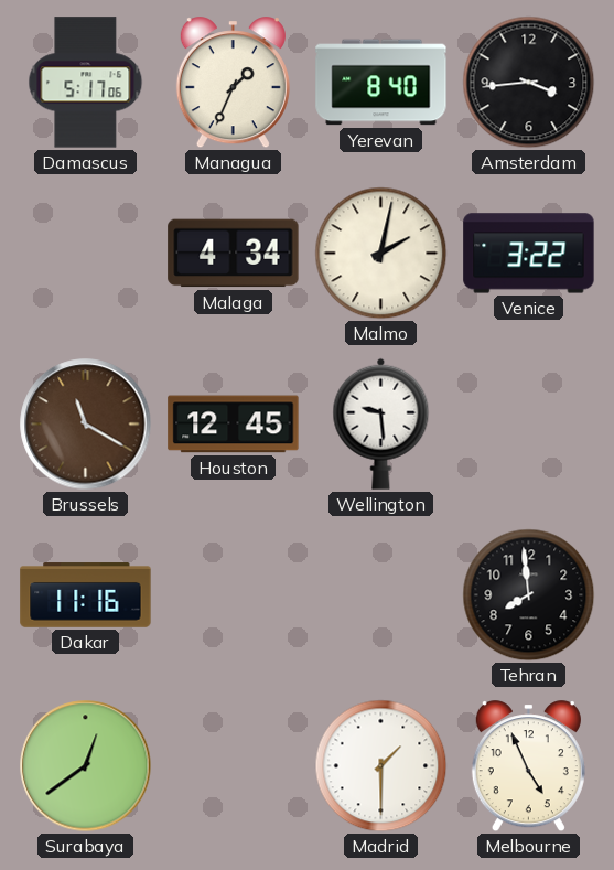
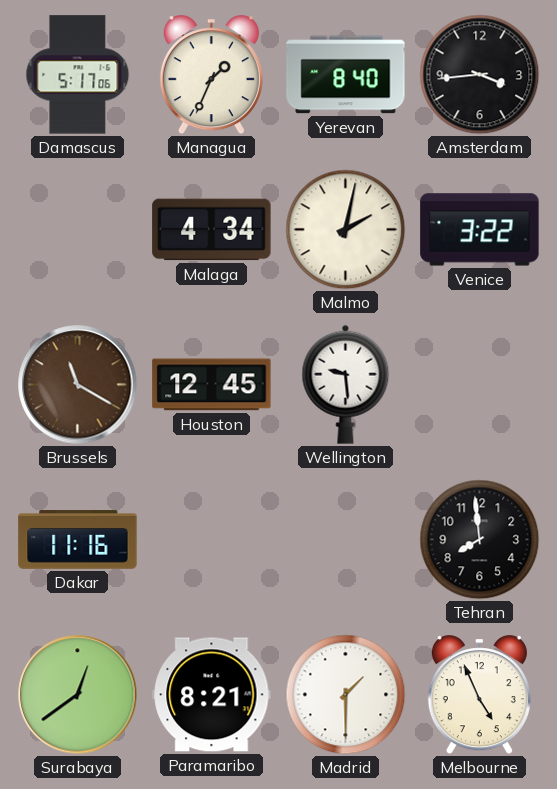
Paramaribo: none -> 8:21 (212, 695)
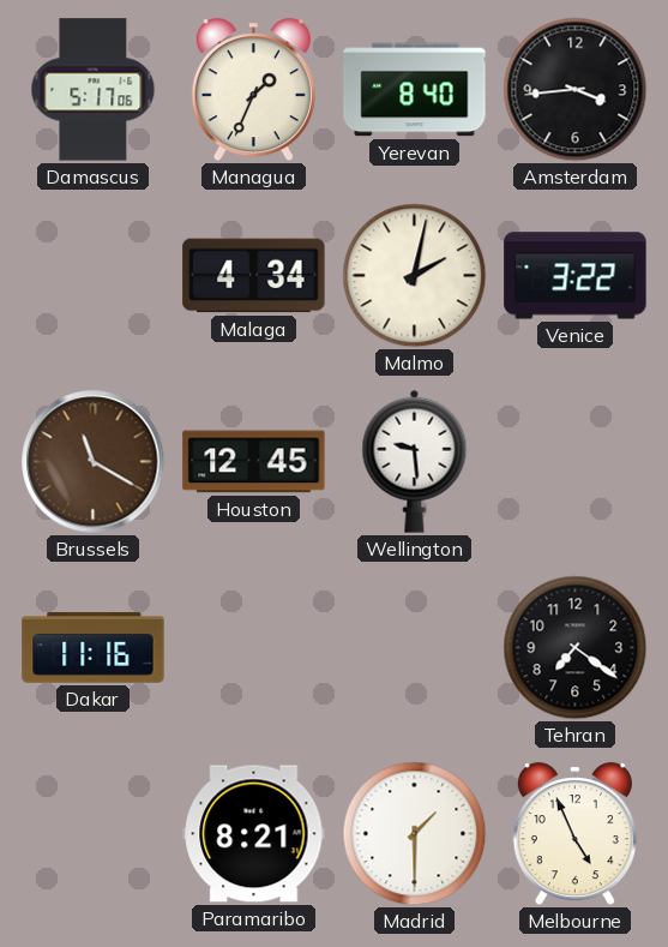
Tehran: 7:59 -> 7:21 (576, 648)
Surabaya: 12:39 -> none (78, 695)
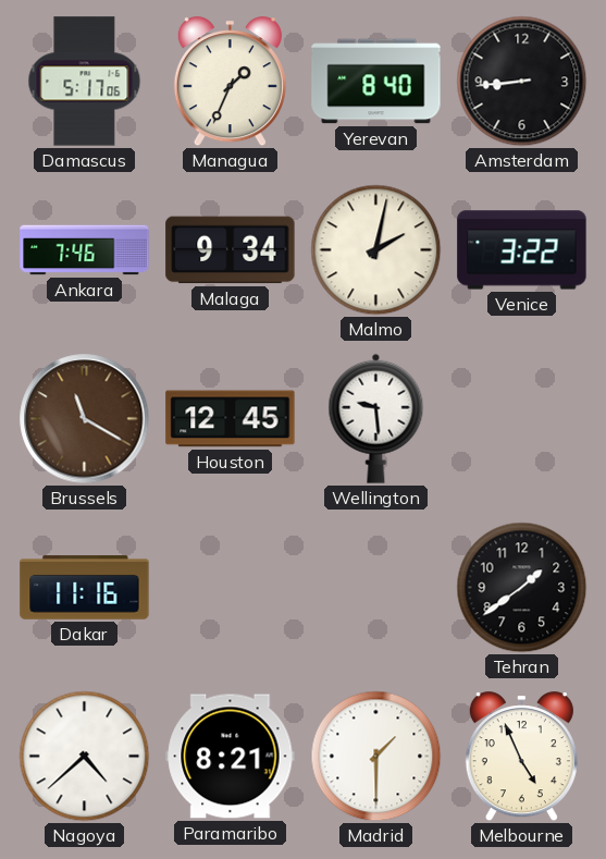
Amsterdam: 3:44 -> 8:44 (522, 82)
Ankara: none -> 7:46 (85, 250)
Malaga: 4:34 -> 9:34 (231, 250)
Tehran: 7:21 -> 1:39 (522, 588)
Nagoya: none -> 4:38 (85, 757)
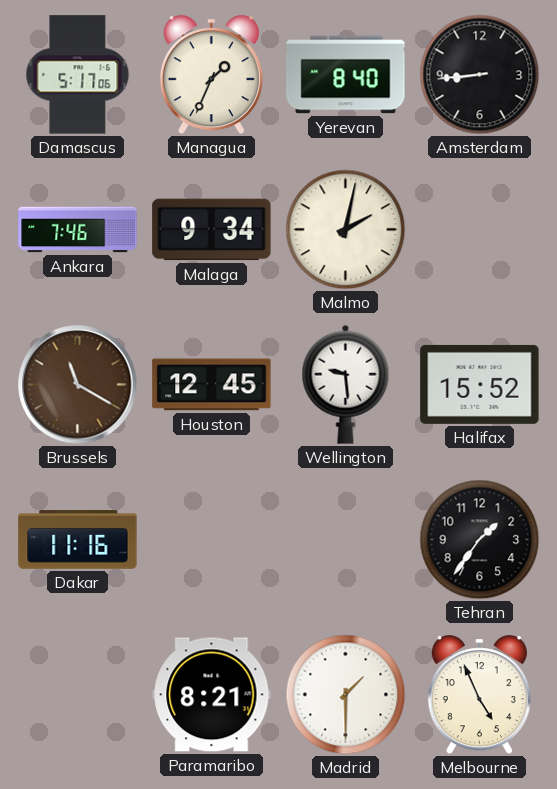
Venice: 3:22 -> none (522, 250)
Halifax: none -> 15:52 (480, 384)
Tehran: 1:39 -> 1:36 (480, 540)
Nagoya: 4:38 -> none (85, 757)
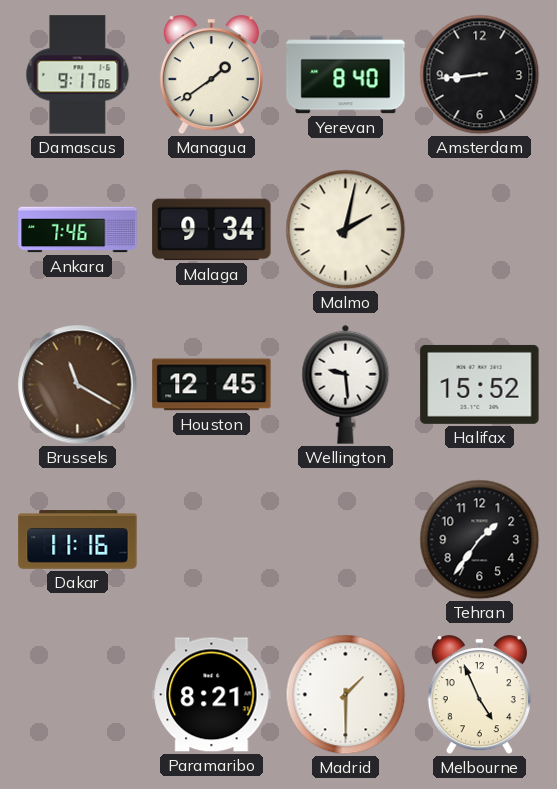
Damascus: 5:17 -> 9:17 (78, 75)
Managua: 1:34 -> 1:39 (211, 75)
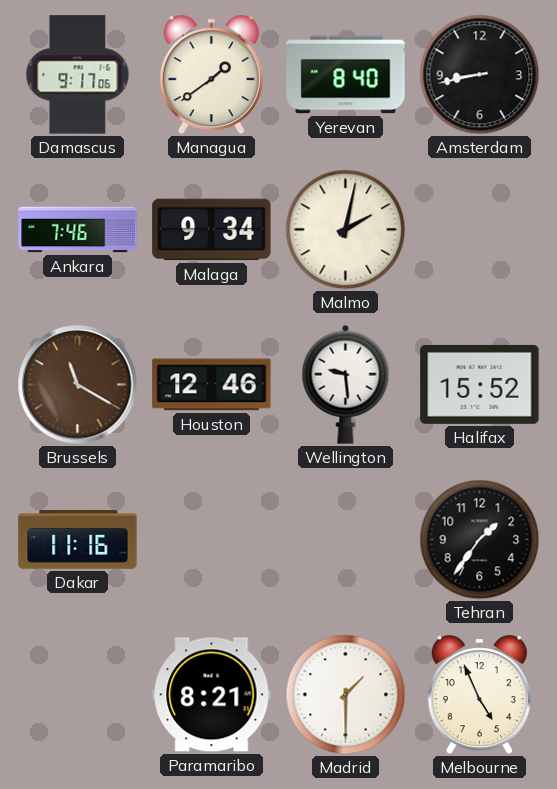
Amsterdam: 8:44 -> 8:43 (480, 75)
Houston: 12:45 -> 12:46 (212, 385)
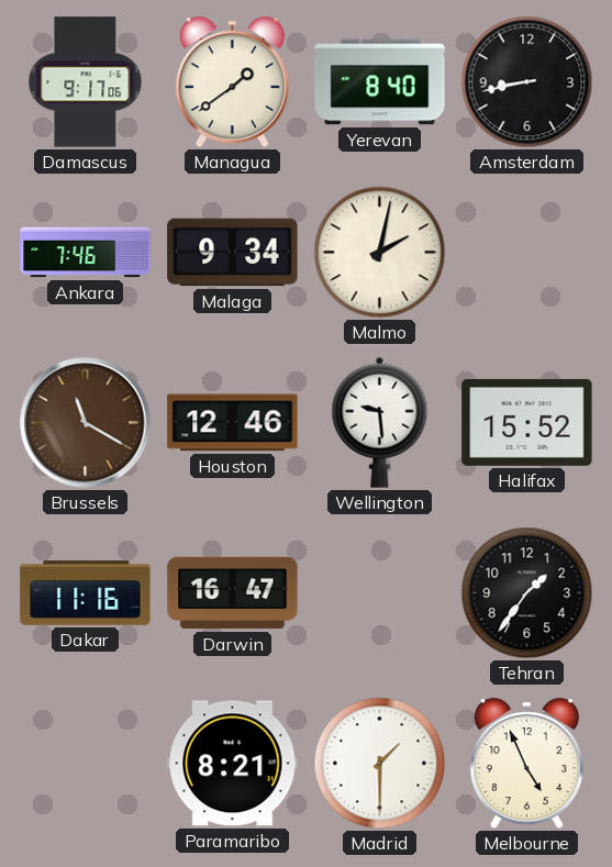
Darwin: none -> 16:47 (233, 593)
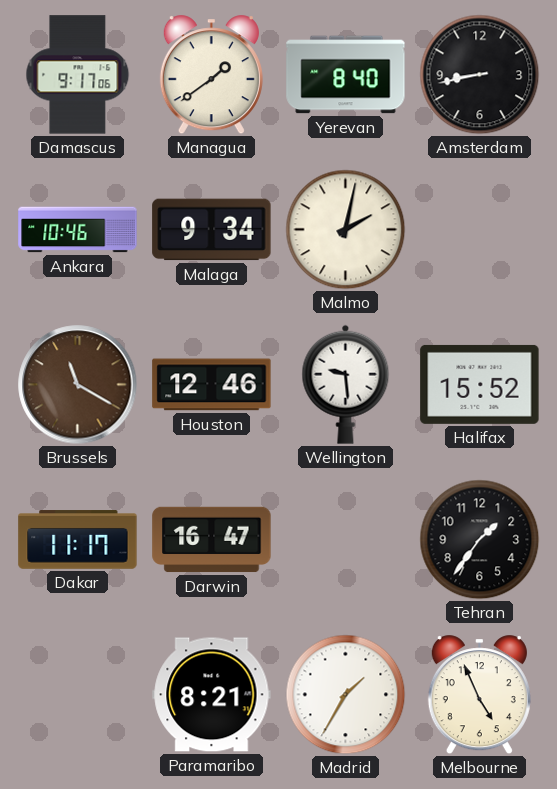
Ankara: 7:46 -> 10:46 (78, 230)
Dakar: 11:16 -> 11:17 (78, 540)
Madrid: 1:30 -> 1:35 (346, 695)
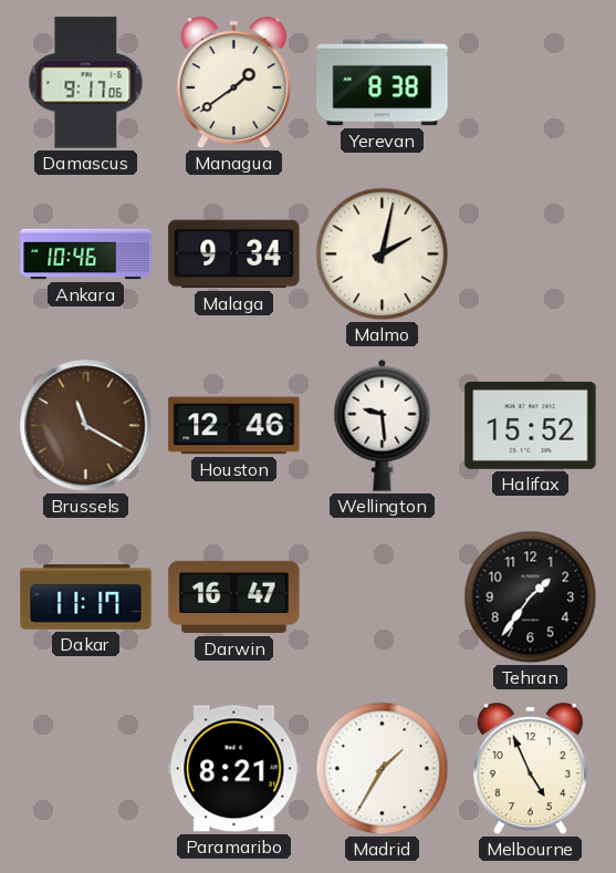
Yerevan: 8:40 -> 8:38 (383, 83)
Amsterdam: 8:43 -> none (480, 75)
